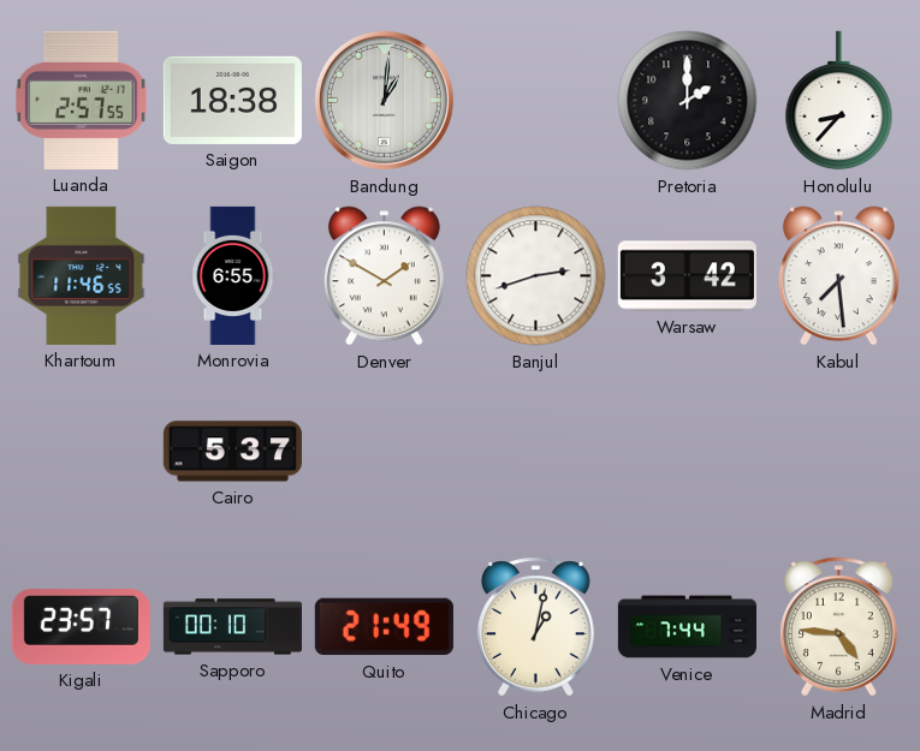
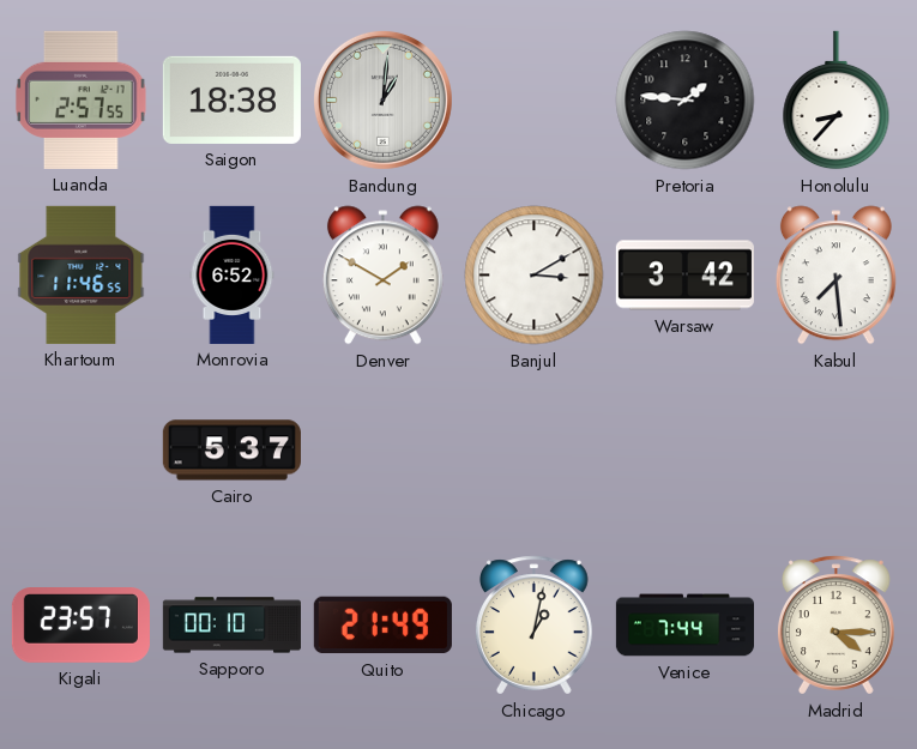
Pretoria: 2:00 -> 1:46 (686, 101)
Monrovia: 6:55 -> 6:52 (233, 274)
Banjul: 2:42 -> 3:10 (535, 276)
Madrid: 4:46 -> 4:15 (837, 626)
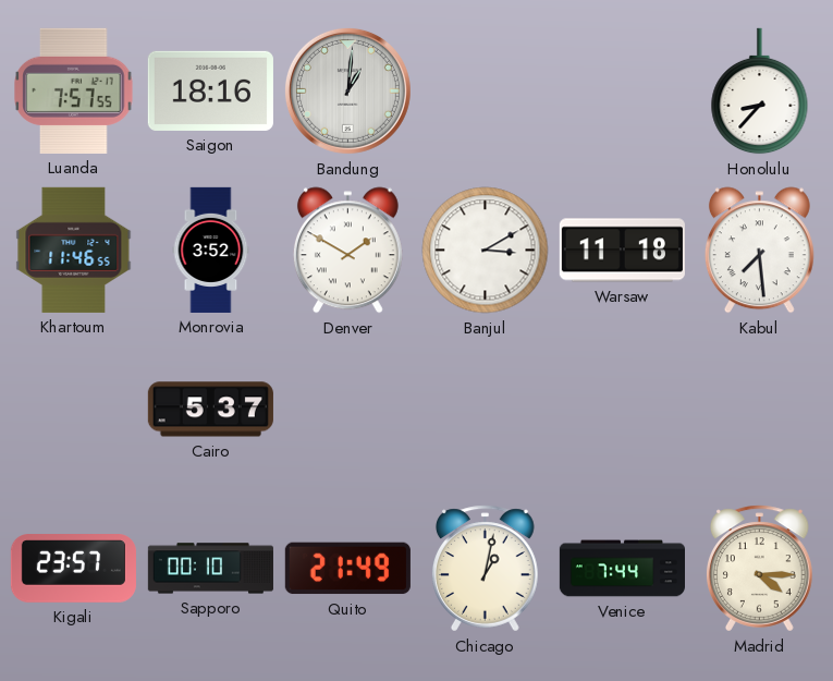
Luanda: 2:57 -> 7:57 (74, 90)
Saigon: 18:38 -> 18:16 (210, 90)
Pretoria: 1:46 -> none (686, 101)
Monrovia: 6:52 -> 3:52 (211, 250)
Warsaw: 3:42 -> 11:18 (622, 251)
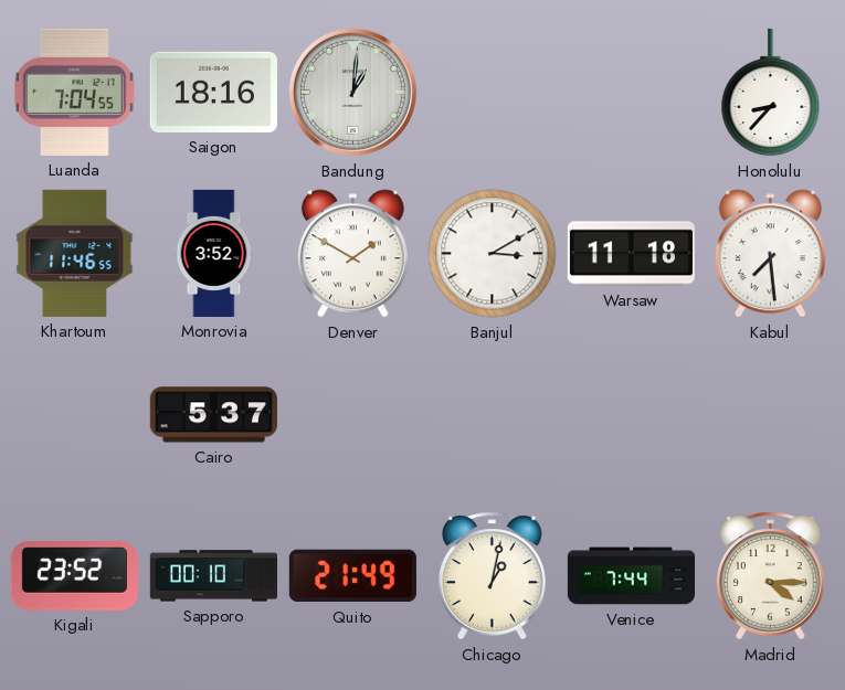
Luanda: 7:57 -> 7:04 (75, 92)
Kigali: 23:57 -> 23:52 (74, 576)
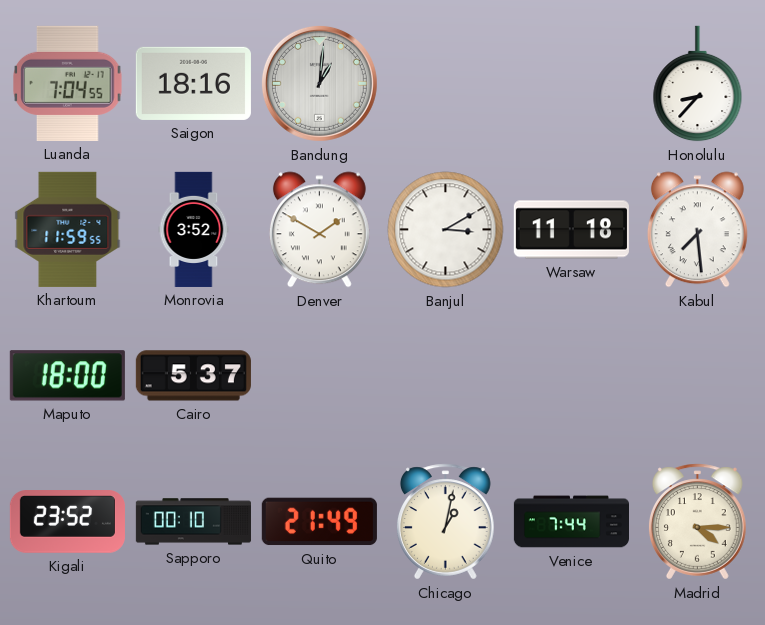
Khartoum: 11:46 -> 11:59 (68, 229)
Maputo: none -> 18:00 (67, 376)
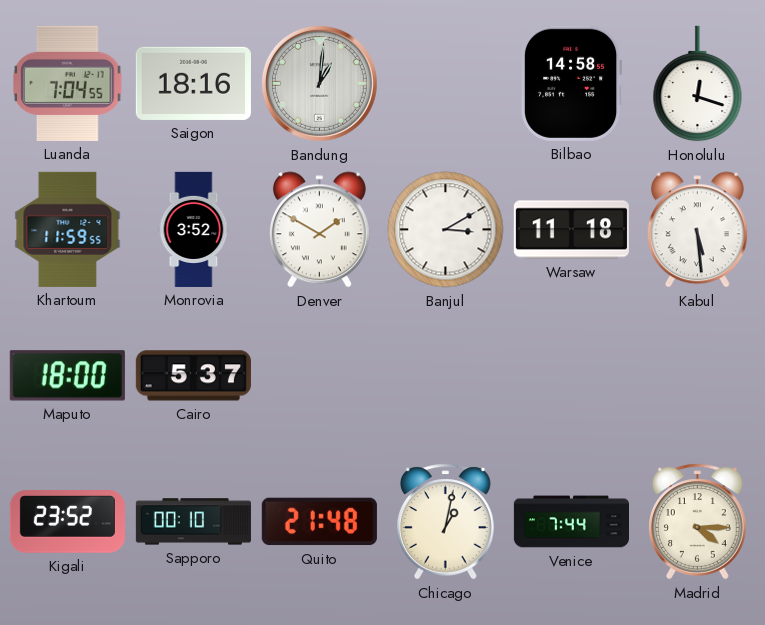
Bilbao: none -> 14:58 (571, 83)
Honolulu: 8:37 -> 12:18 (698, 84)
Kabul: 7:29 -> 5:29 (697, 230)
Quito: 21:49 -> 21:48 (319, 522)
